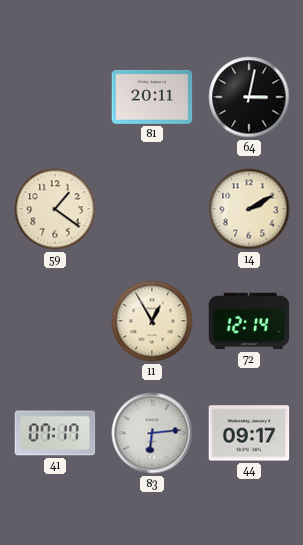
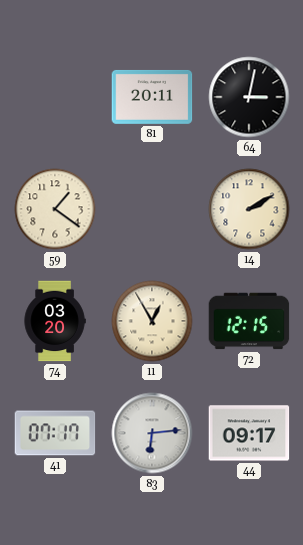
74: none -> 03:20 (55, 321)
72: 12:14 -> 12:15 (249, 321)
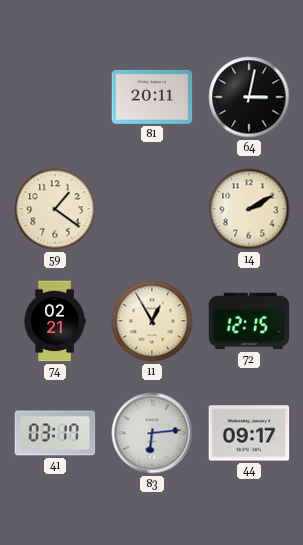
74: 03:20 -> 02:21 (55, 321)
41: 07:17 -> 03:17 (55, 433)
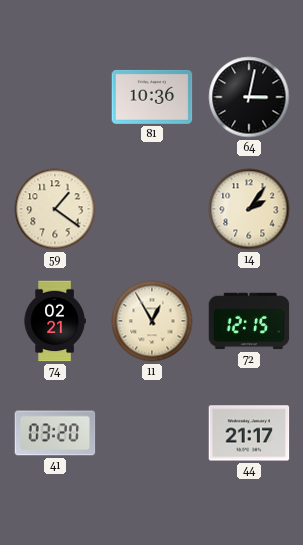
81: 20:11 -> 10:36 (152, 97)
14: 2:10 -> 2:06 (249, 209)
41: 03:17 -> 03:20 (55, 433)
83: 6:14 -> none (152, 433)
44: 09:17 -> 21:17 (249, 433)
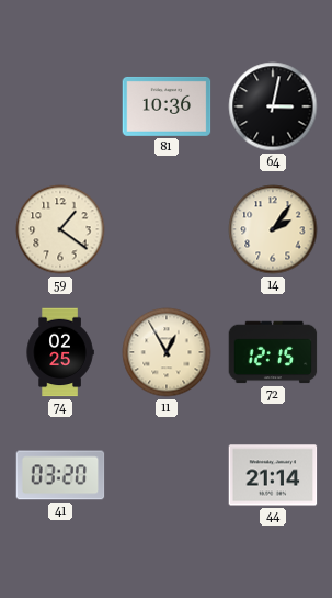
74: 02:21 -> 02:25 (60, 352)
44: 21:17 -> 21:14 (273, 475)
